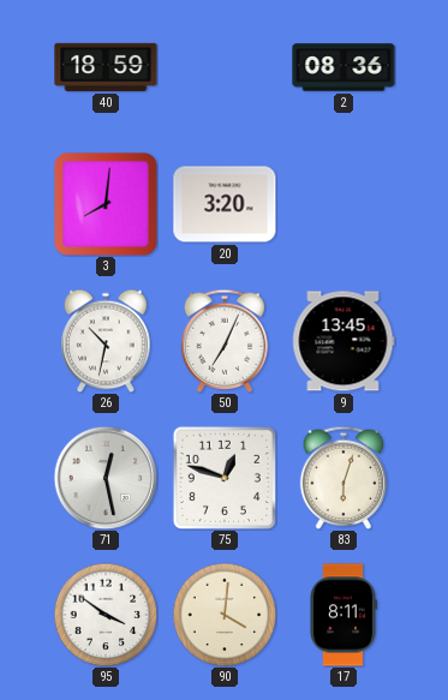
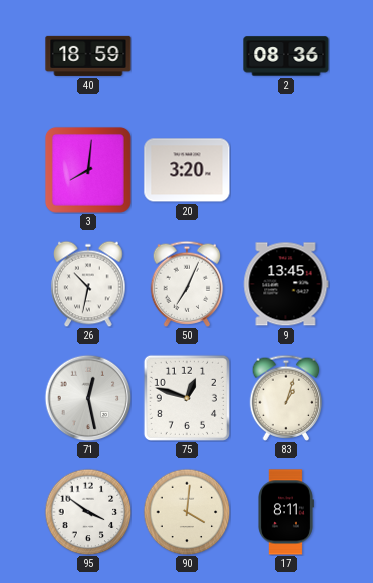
83: 6:03 -> 1:03 (286, 398)
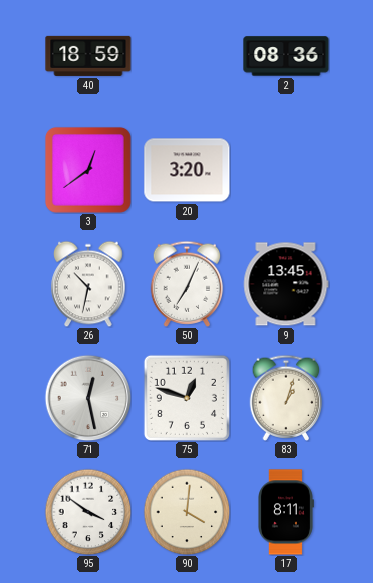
3: 8:01 -> 12:39 (88, 170)
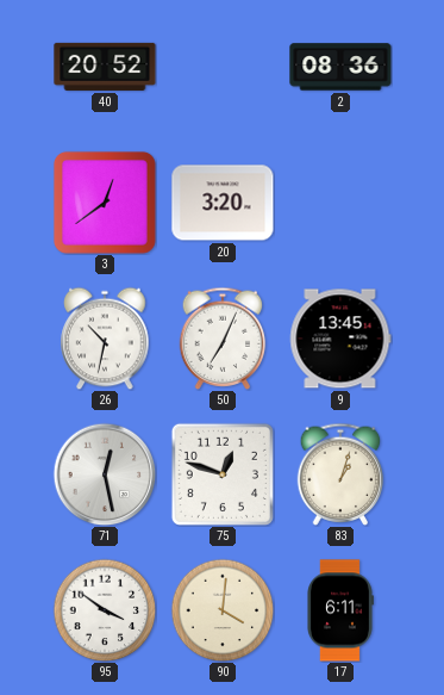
40: 18:59 -> 20:52 (105, 67)
17: 8:11 -> 6:11 (340, 610)
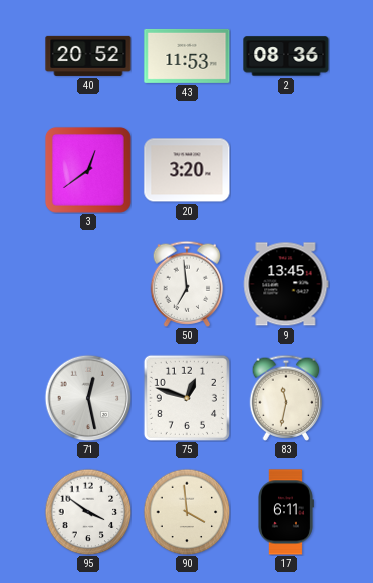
43: none -> 11:53 (187, 56)
26: 10:32 -> none (105, 339)
50: 7:04 -> 6:59 (187, 284)
83: 1:03 -> 11:32 (286, 398)
90: 4:01 -> 3:59 (187, 512)
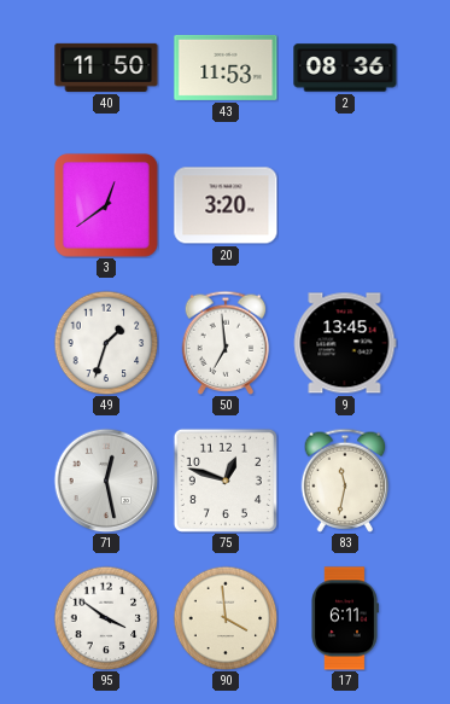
40: 20:52 -> 11:50 (106, 68)
49: none -> 1:33 (106, 343)
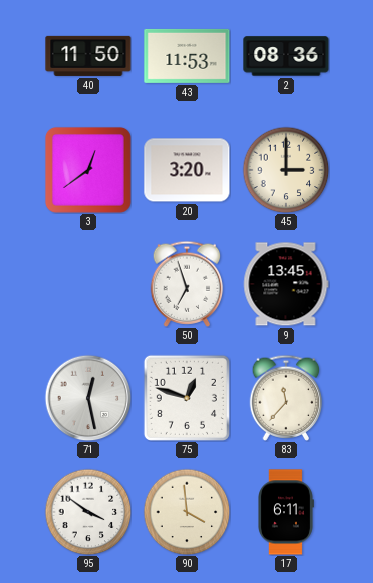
45: none -> 3:00 (286, 170)
49: 1:33 -> none (106, 343)
50: 6:59 -> 6:57 (187, 284)
83: 11:32 -> 11:37 (286, 398)
